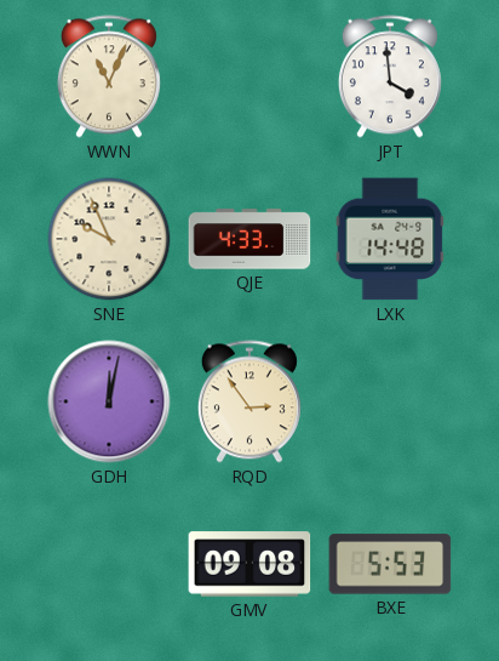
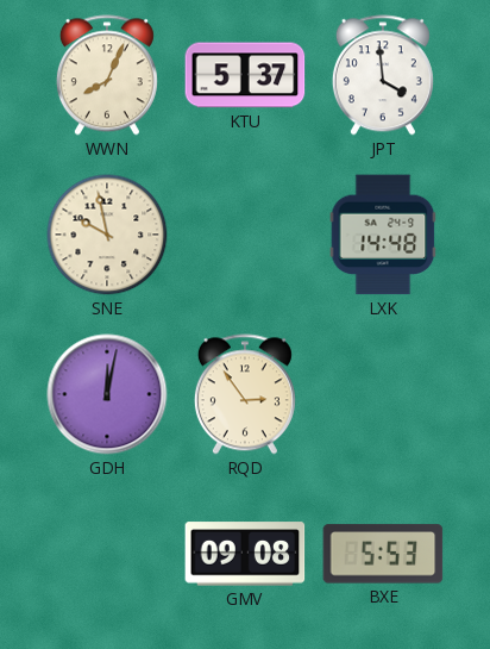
WWN: 11:04 -> 8:04 (107, 75)
KTU: none -> 5:37 (245, 75)
SNE: 9:56 -> 9:58 (107, 235)
QJE: 4:33 -> none (249, 239)
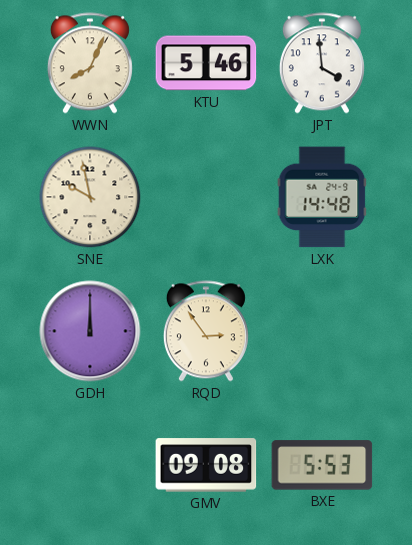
KTU: 5:37 -> 5:46 (206, 63)
GDH: 12:02 -> 12:00 (90, 331)
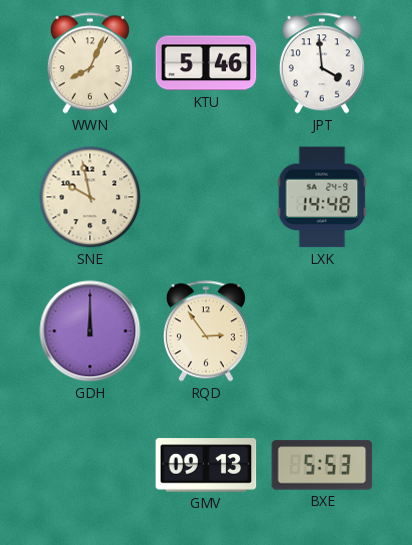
GMV: 09:08 -> 09:13 (206, 465)
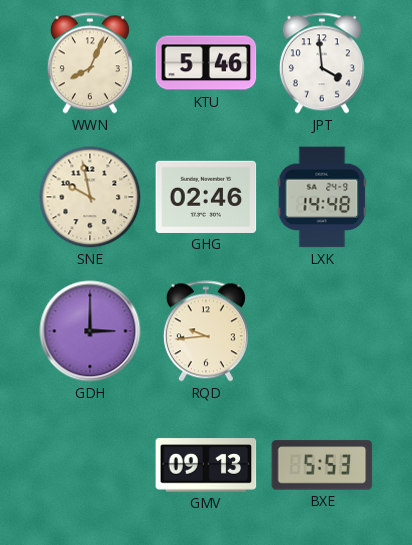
GHG: none -> 02:46 (206, 197)
GDH: 12:00 -> 3:00 (90, 331)
RQD: 2:54 -> 9:44 (206, 331)
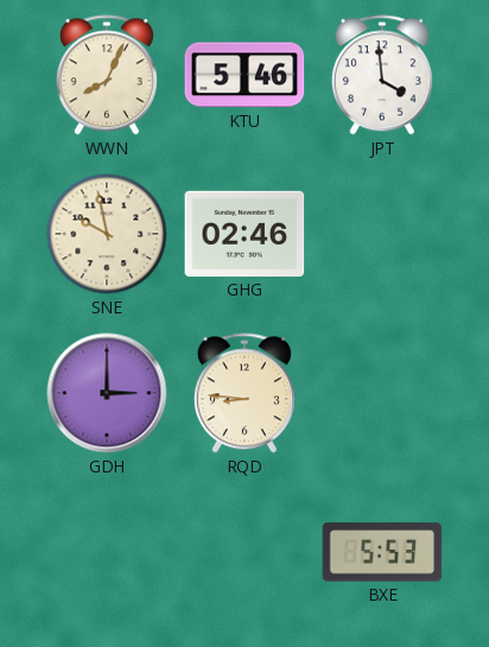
LXK: 14:48 -> none (322, 197)
RQD: 9:44 -> 8:46 (244, 393)
GMV: 09:13 -> none (206, 465)
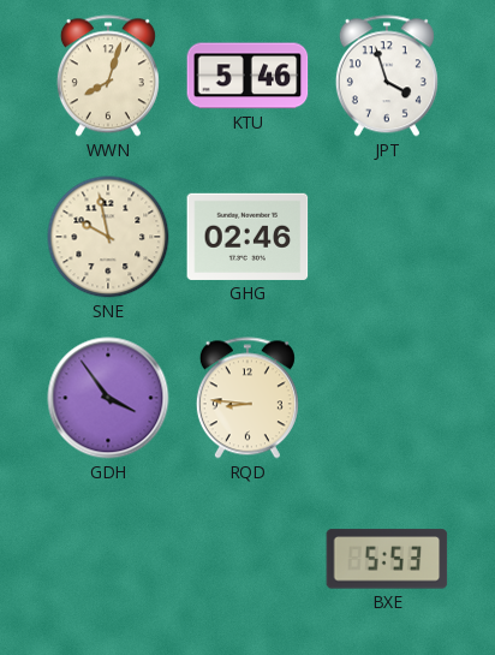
WWN: 8:04 -> 8:03 (108, 76)
JPT: 3:59 -> 3:57 (387, 76)
GDH: 3:00 -> 3:54 (108, 398)
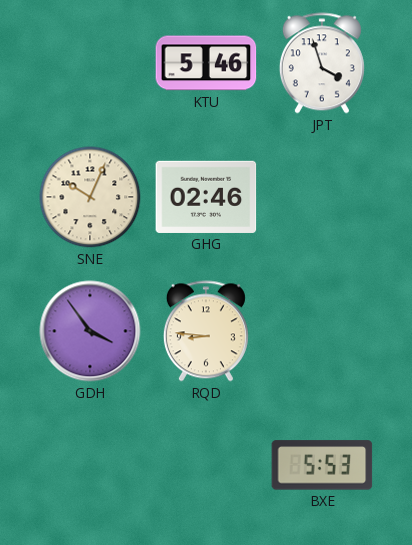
WWN: 8:03 -> none (108, 76)
SNE: 9:58 -> 10:04 (90, 197)
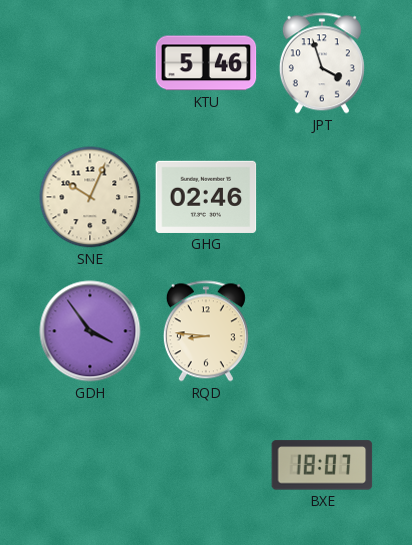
BXE: 5:53 -> 18:07 (322, 465)
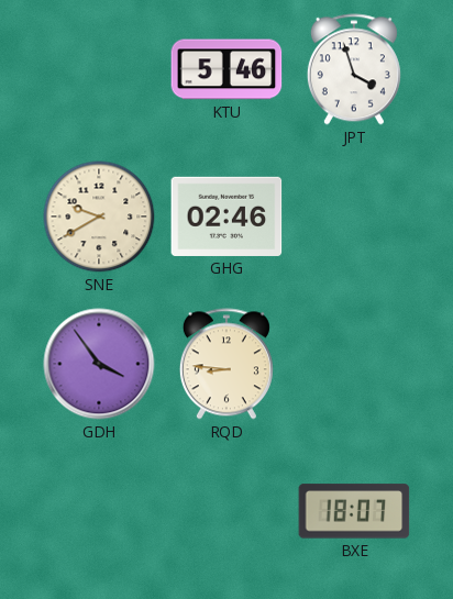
SNE: 10:04 -> 9:40 (99, 217)
